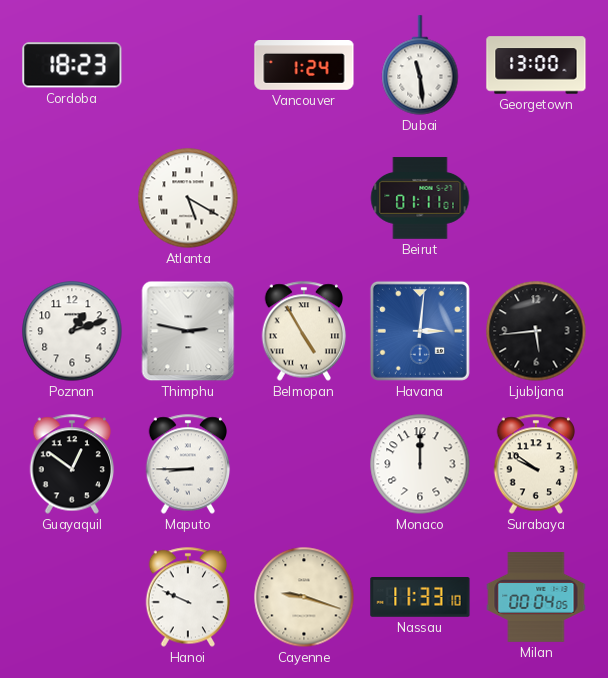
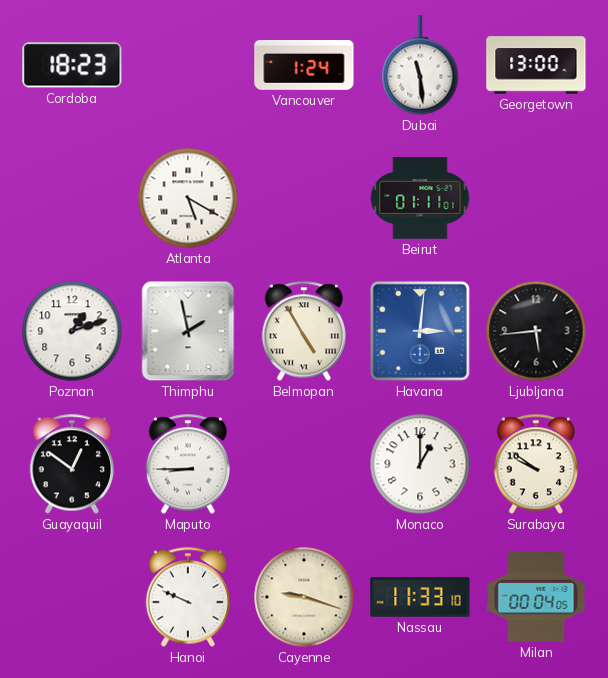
Thimphu: 2:47 -> 1:58 (188, 331)
Monaco: 12:00 -> 1:00 (420, 464)
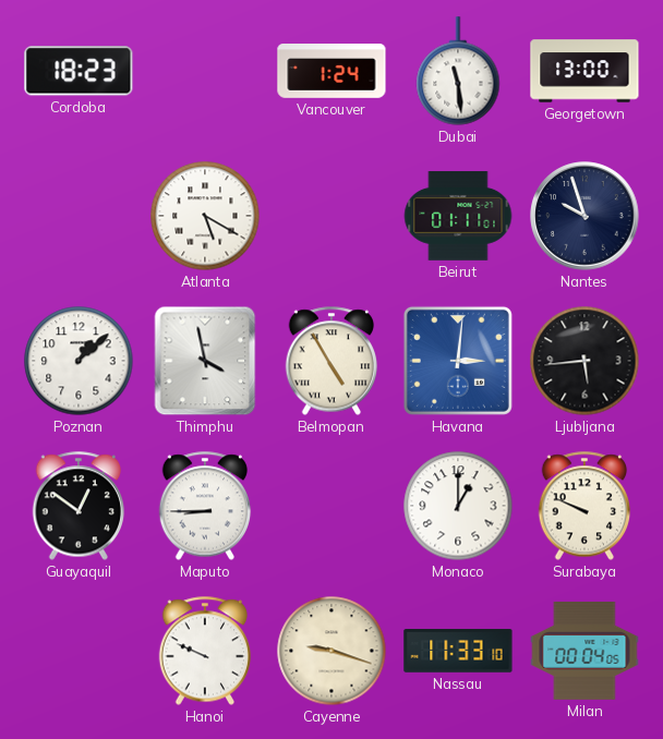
Nantes: none -> 9:57 (584, 216)
Poznan: 1:12 -> 1:08 (79, 361)
Thimphu: 1:58 -> 3:58 (205, 361)
Surabaya: 9:51 -> 9:49 (584, 506)
